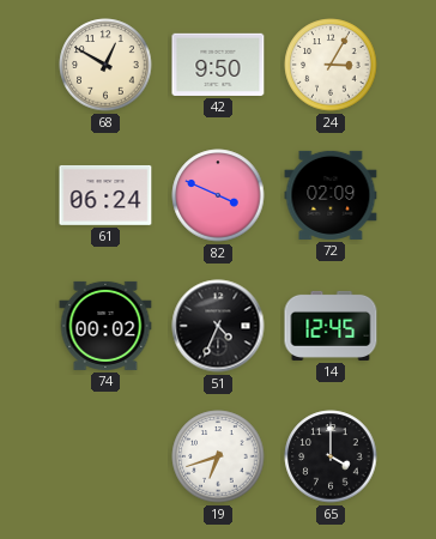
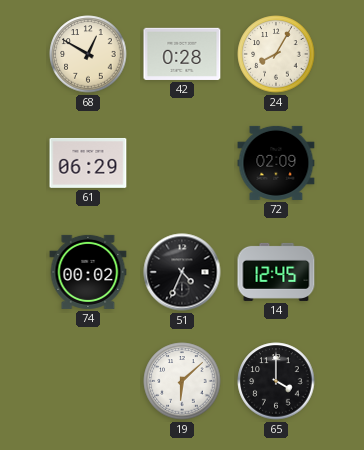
42: 9:50 -> 0:28 (182, 54)
24: 3:05 -> 8:05 (276, 54)
61: 06:24 -> 06:29 (88, 163)
82: 3:49 -> none (218, 195)
19: 6:42 -> 6:08 (182, 381)
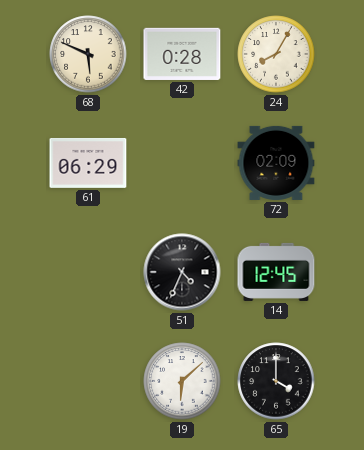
68: 12:50 -> 5:49 (88, 54)
74: 00:02 -> none (88, 272)
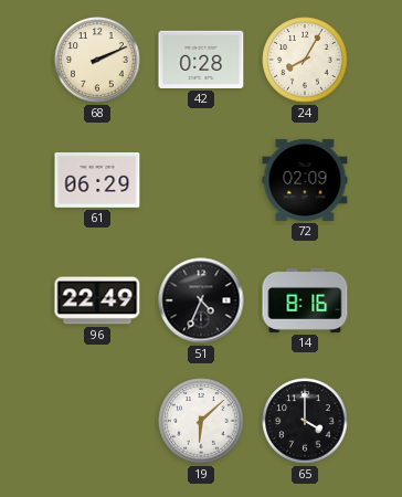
68: 5:49 -> 2:11 (97, 60)
96: none -> 22:49 (97, 300)
14: 12:45 -> 8:16 (305, 300)
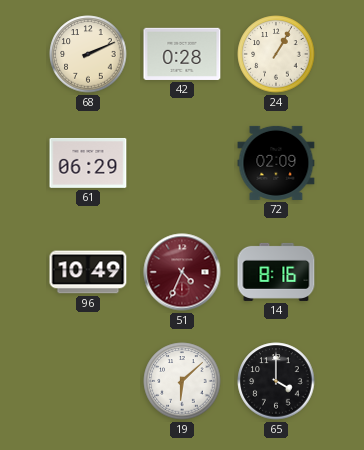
24: 8:05 -> 1:05 (276, 54)
96: 22:49 -> 10:49 (88, 272)
51 dial: black -> burgundy (182, 272)
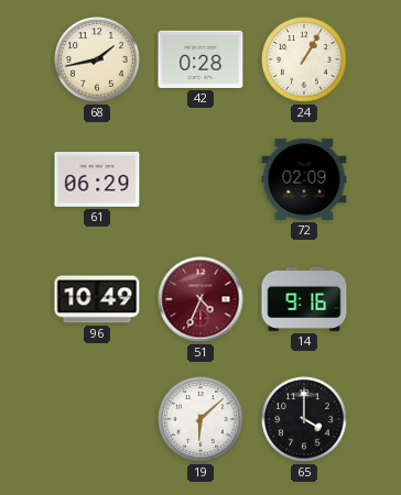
68: 2:11 -> 1:43 (97, 59)
14: 8:16 -> 9:16 (304, 299)
